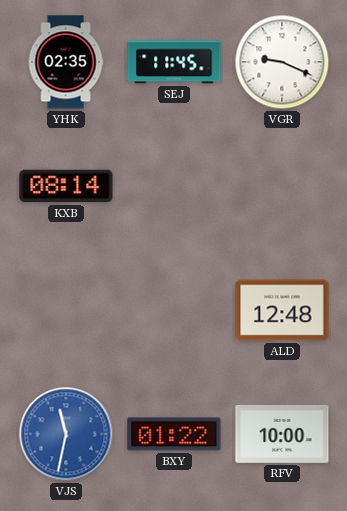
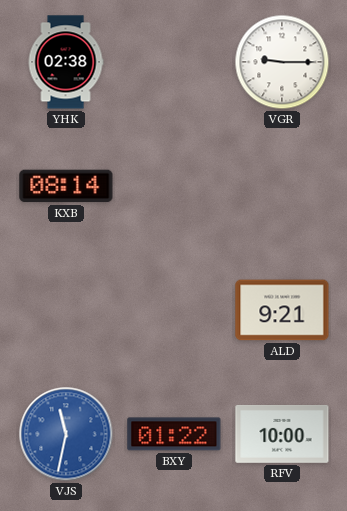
YHK: 02:35 -> 02:38 (66, 62)
SEJ: 11:45 -> none (174, 62)
VGR: 9:19 -> 9:15 (282, 62)
ALD: 12:48 -> 9:21 (282, 310)
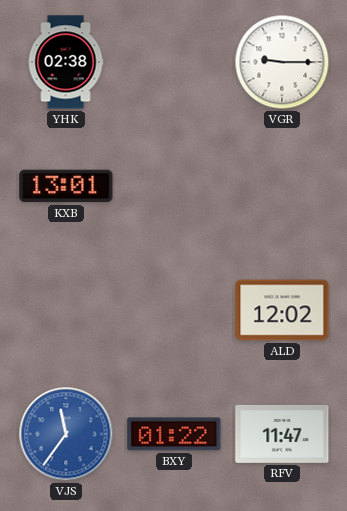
KXB: 08:14 -> 13:01 (66, 186)
ALD: 9:21 -> 12:02 (282, 310)
VJS: 11:32 -> 11:36 (66, 434)
RFV: 10:00 -> 11:47 (282, 434)
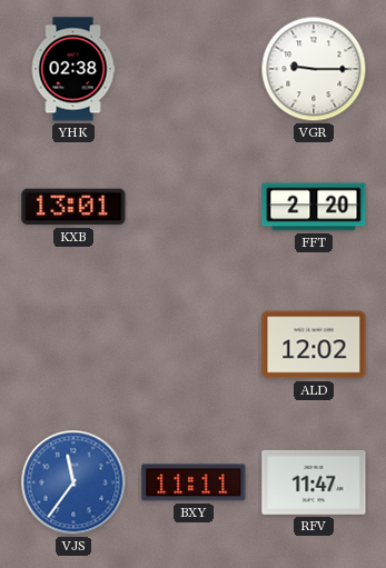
FFT: none -> 2:20 (314, 207)
BXY: 01:22 -> 11:11 (194, 482)
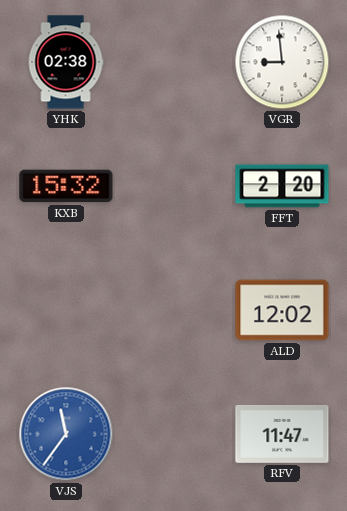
VGR: 9:15 -> 8:59 (282, 62)
KXB: 13:01 -> 15:32 (66, 186)
BXY: 11:11 -> none (194, 482)
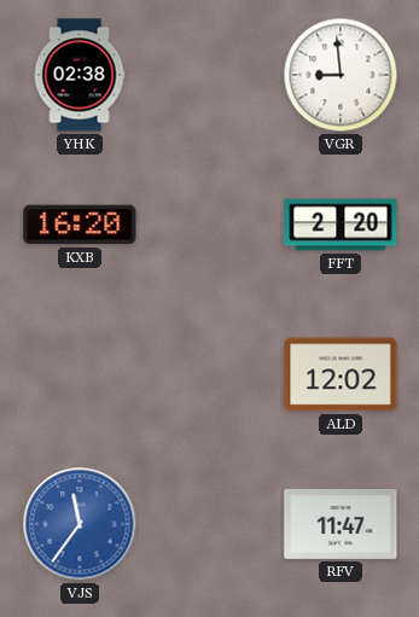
KXB: 15:32 -> 16:20 (80, 225)
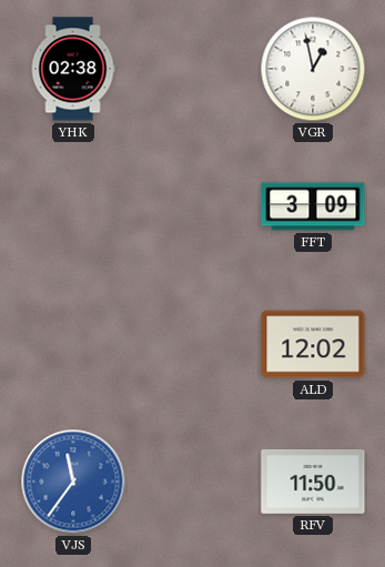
VGR: 8:59 -> 12:58 (313, 69)
KXB: 16:20 -> none (80, 225)
FFT: 2:20 -> 3:09 (313, 206)
RFV: 11:47 -> 11:50 (313, 482)
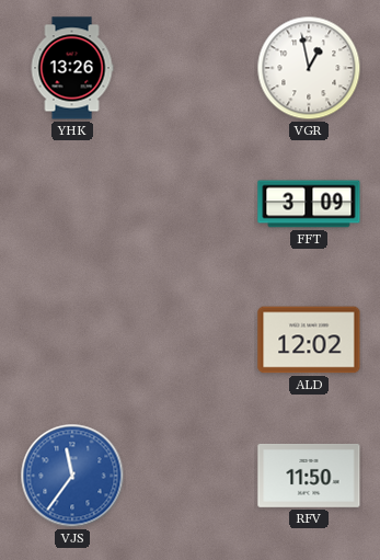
YHK: 02:38 -> 13:26 (72, 68)
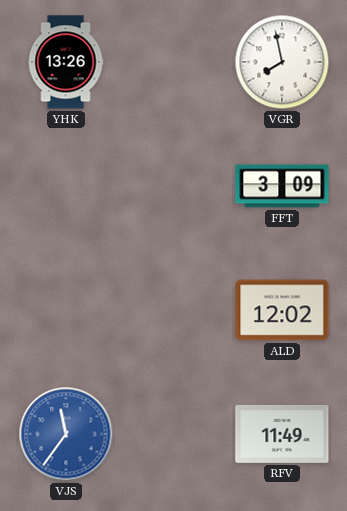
VGR: 12:58 -> 7:58 (282, 62)
RFV: 11:50 -> 11:49 (282, 434)
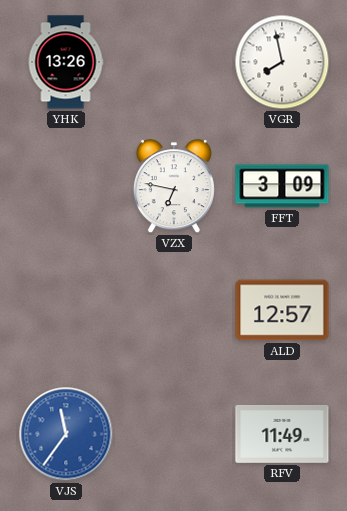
VZX: none -> 6:47 (174, 187)
ALD: 12:02 -> 12:57 (282, 310)
